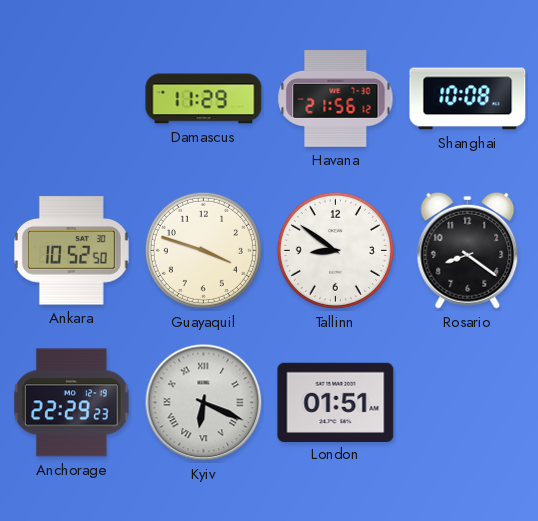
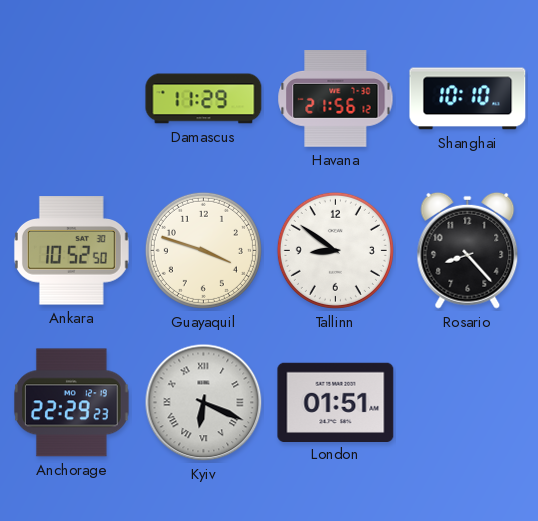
Shanghai: 10:08 -> 10:10 (468, 99)
Rosario: 8:21 -> 8:23 (468, 250)
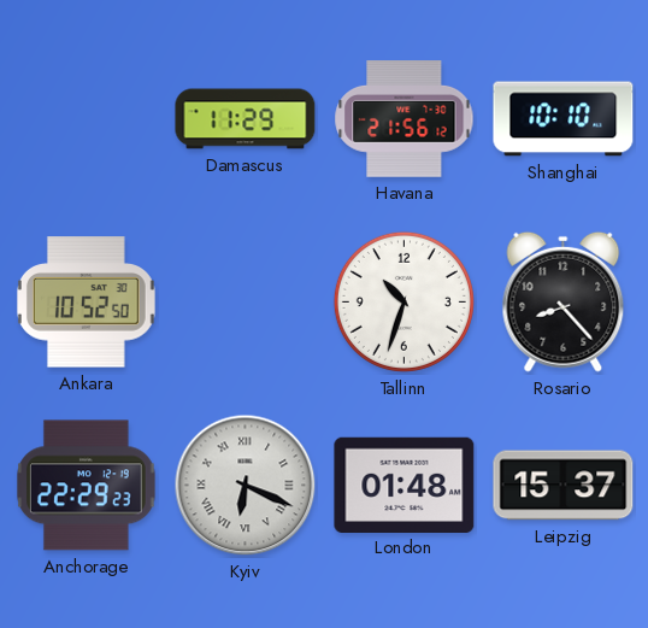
Guayaquil: 3:48 -> none (203, 250)
Tallinn: 8:51 -> 10:33 (403, 301)
London: 01:51 -> 01:48 (405, 485)
Leipzig: none -> 15:37 (564, 486)
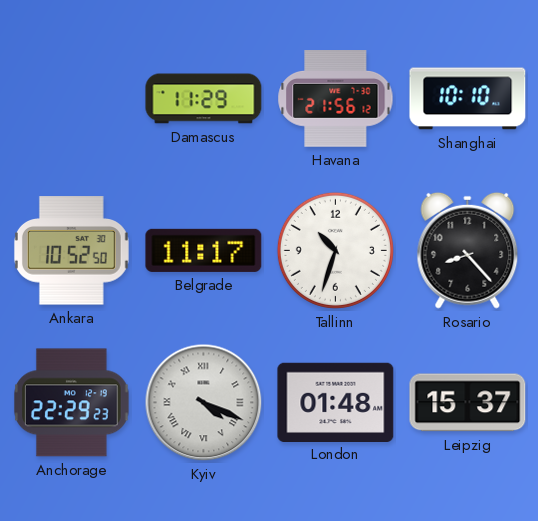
Belgrade: none -> 11:17 (204, 250)
Kyiv: 6:19 -> 4:19 (204, 403)
